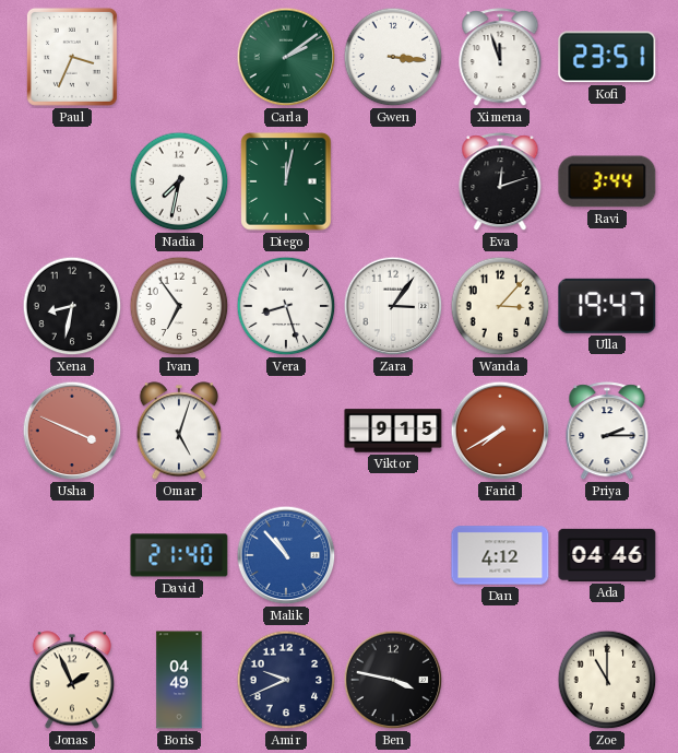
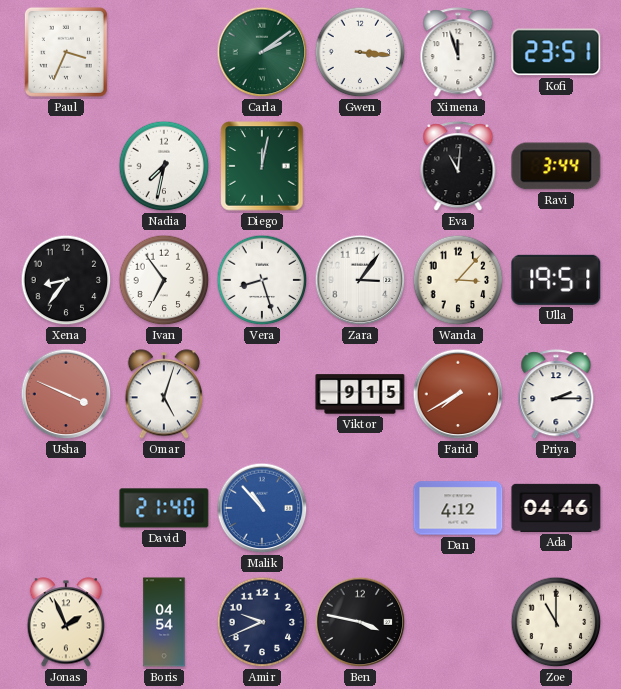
Eva: 12:12 -> 11:01 (458, 167)
Xena: 8:32 -> 8:36 (66, 280)
Ulla: 19:47 -> 19:51 (556, 280)
Boris: 04:49 -> 04:54 (164, 622)
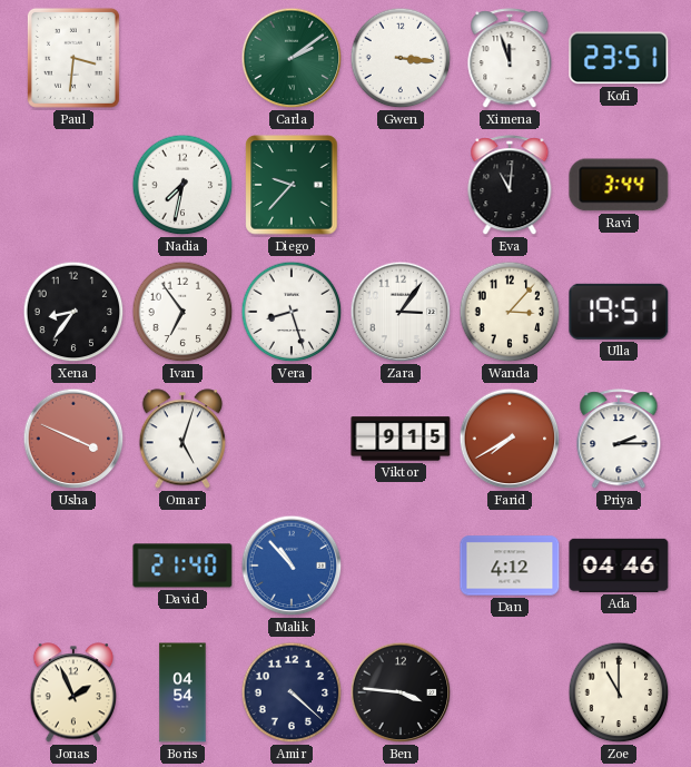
Paul: 3:34 -> 3:31 (73, 58)
Diego: 12:02 -> 9:37 (292, 185)
Amir: 9:41 -> 4:22 (292, 692)
Ben: 3:47 -> 3:46 (401, 692)
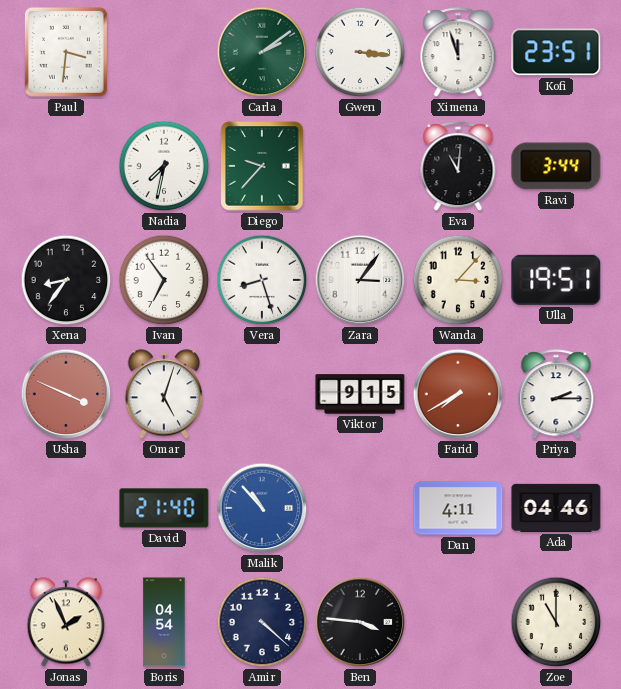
Dan: 4:12 -> 4:11 (458, 508)
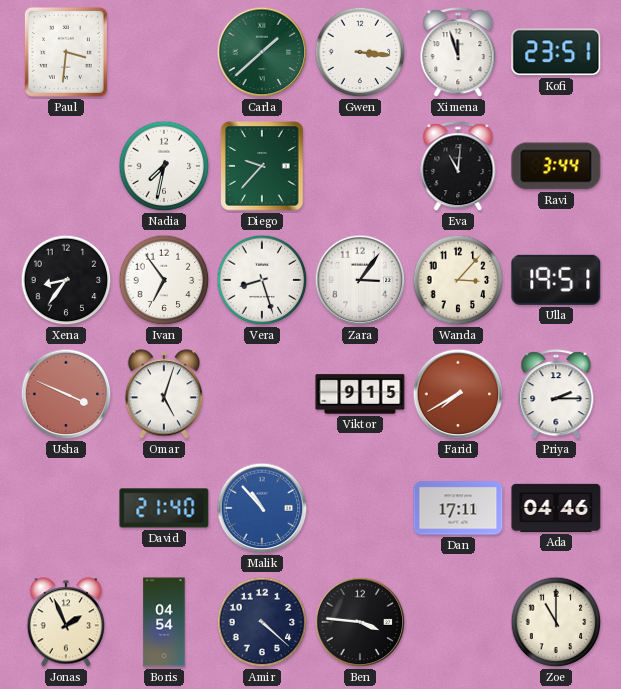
Carla: 2:09 -> 1:38 (262, 52)
Dan: 4:11 -> 17:11 (458, 508)
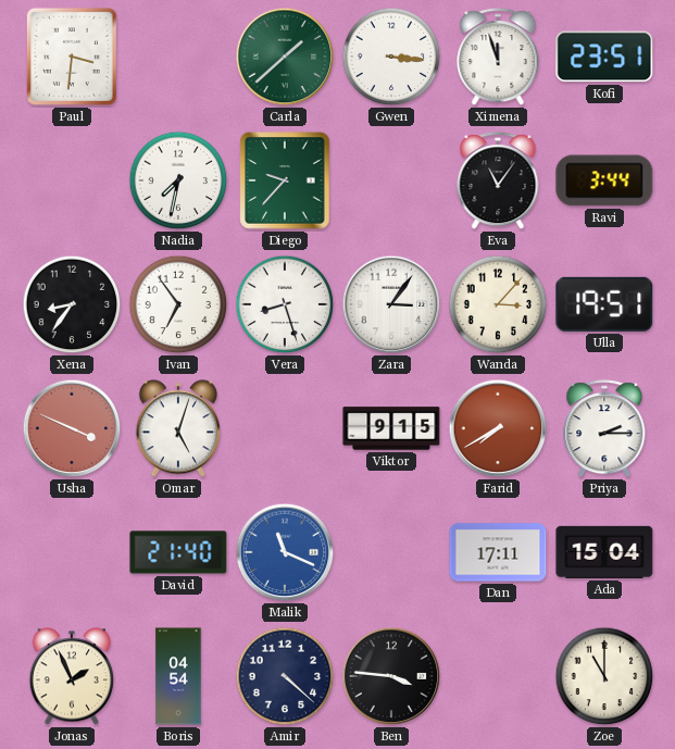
Eva: 11:01 -> 11:06 (498, 182)
Malik: 10:53 -> 11:19 (285, 552)
Ada: 04:46 -> 15:04 (604, 552)
